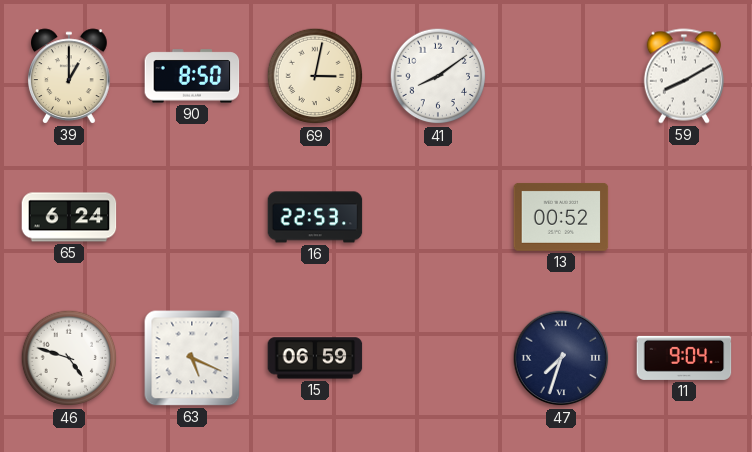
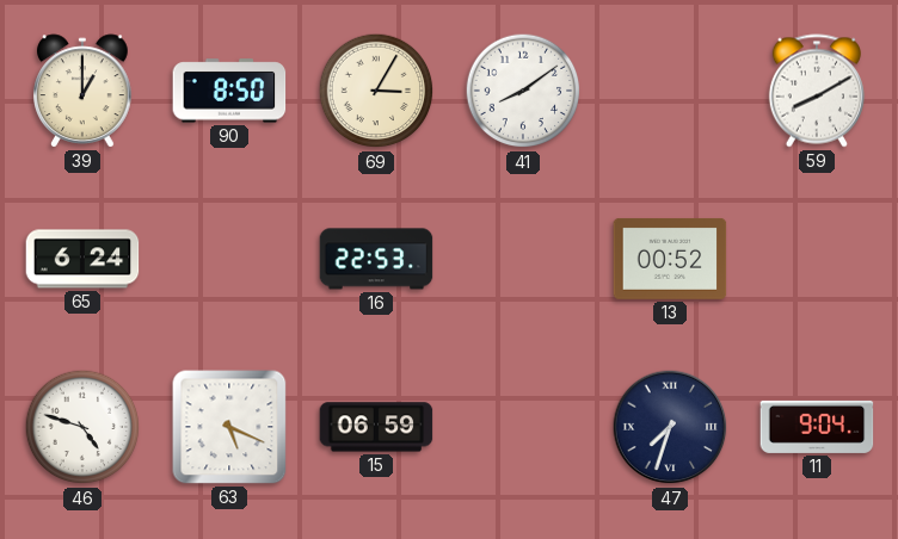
69: 3:02 -> 3:05 (376, 91)
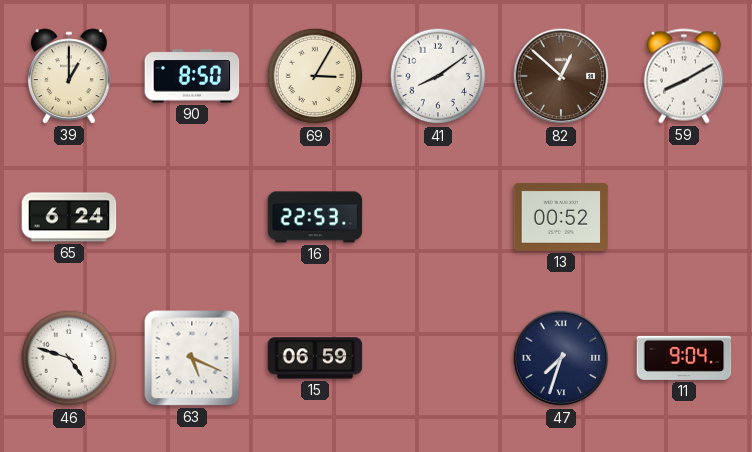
82: none -> 12:52 (561, 76)
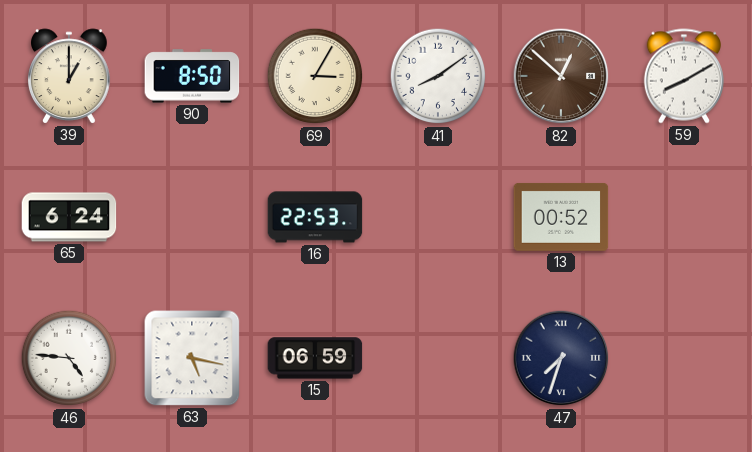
46: 4:48 -> 4:46 (69, 358)
63: 5:19 -> 5:17 (192, 358)
11: 9:04 -> none (684, 358)
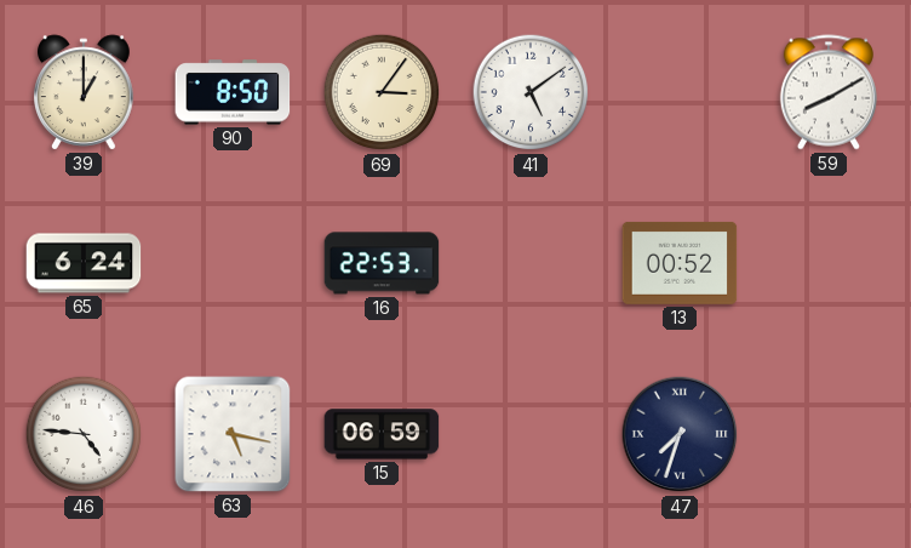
69: 3:05 -> 3:06 (382, 92)
41: 8:09 -> 5:09 (531, 92)
82: 12:52 -> none (561, 76)
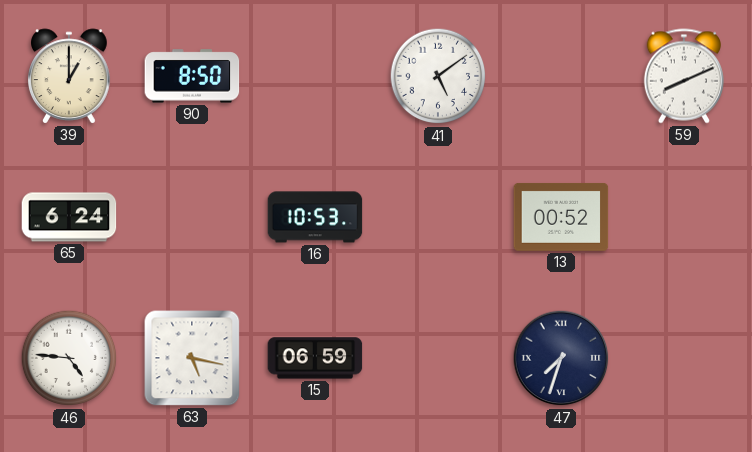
69: 3:06 -> none (382, 92)
59: 8:10 -> 8:11 (684, 76)
16: 22:53 -> 10:53 (315, 217)
